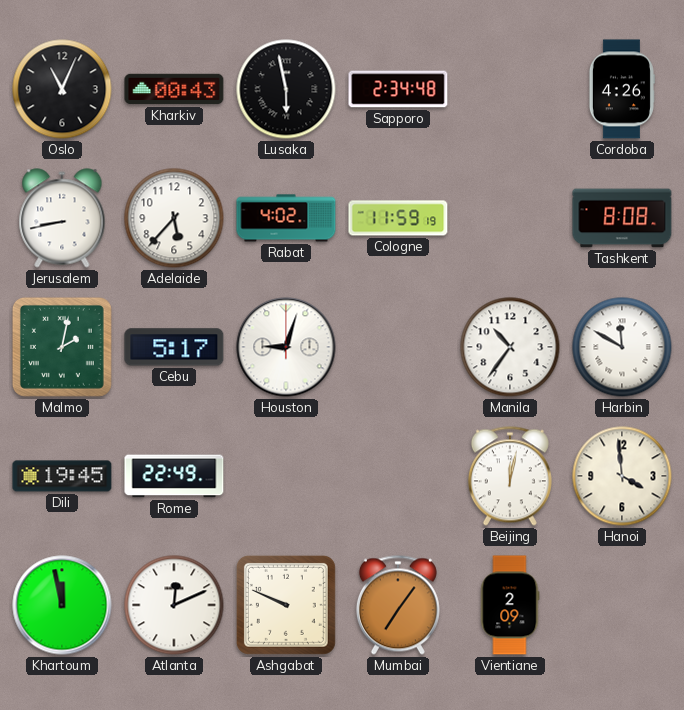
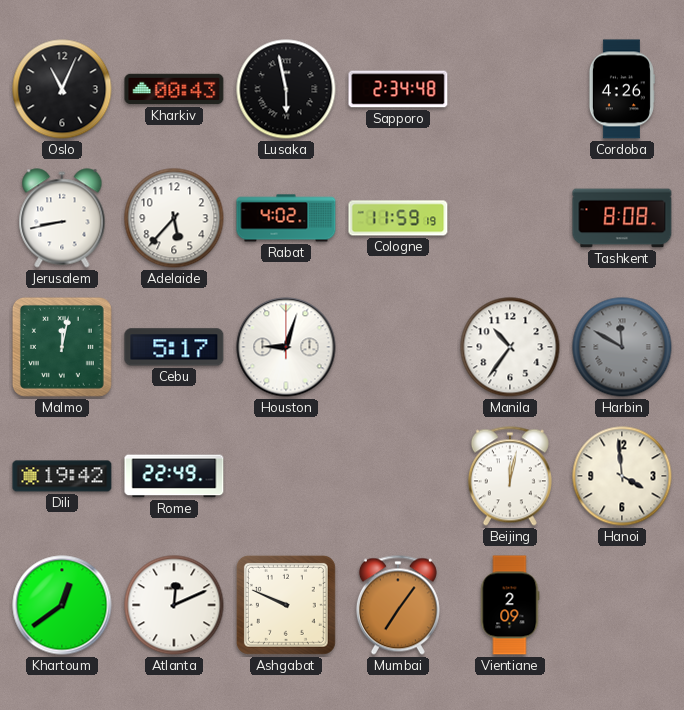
Malmo: 2:02 -> 12:02 (62, 347)
Harbin dial: white -> grey (622, 347)
Dili: 19:45 -> 19:42 (62, 476)
Khartoum: 11:58 -> 12:39 (62, 605)
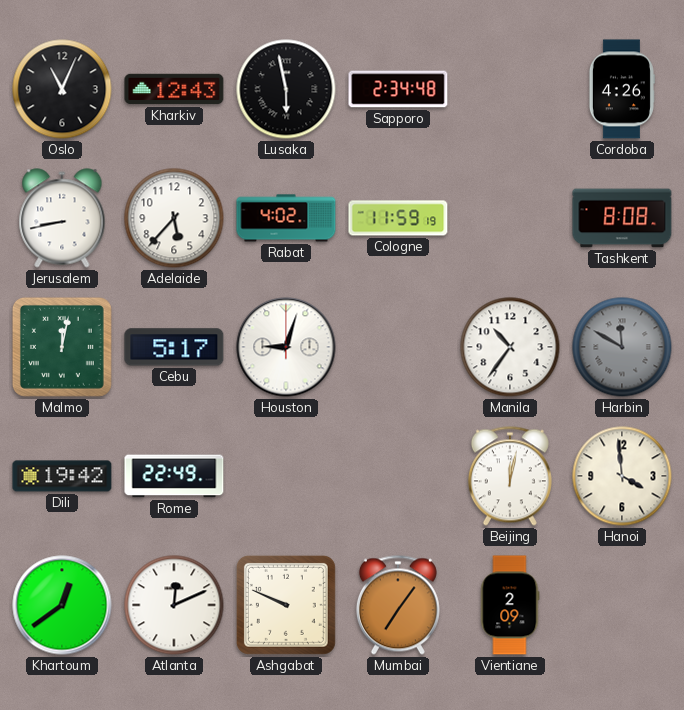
Kharkiv: 00:43 -> 12:43 (174, 89)
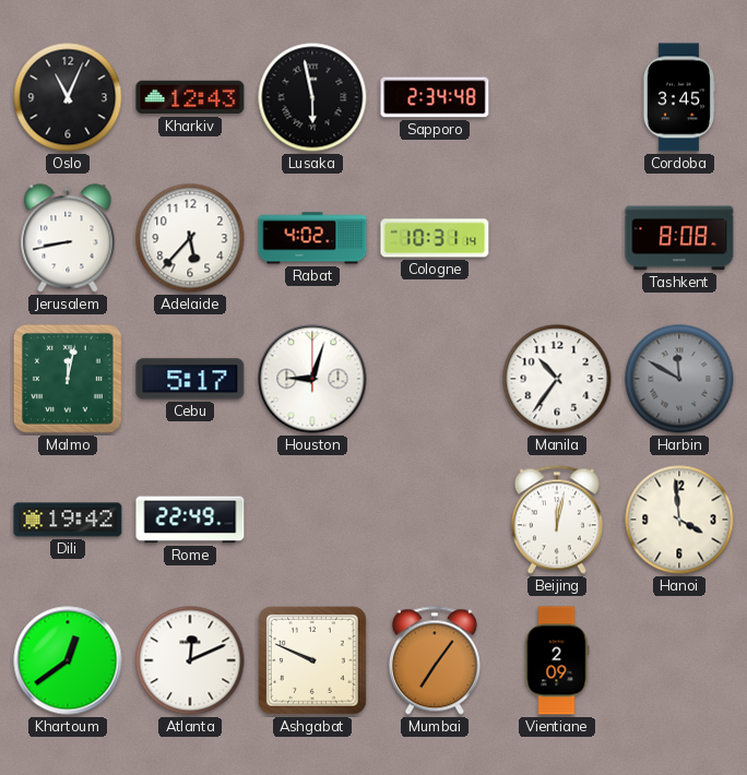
Cordoba: 4:26 -> 3:45 (678, 97)
Cologne: 11:59 -> 10:31 (435, 238)
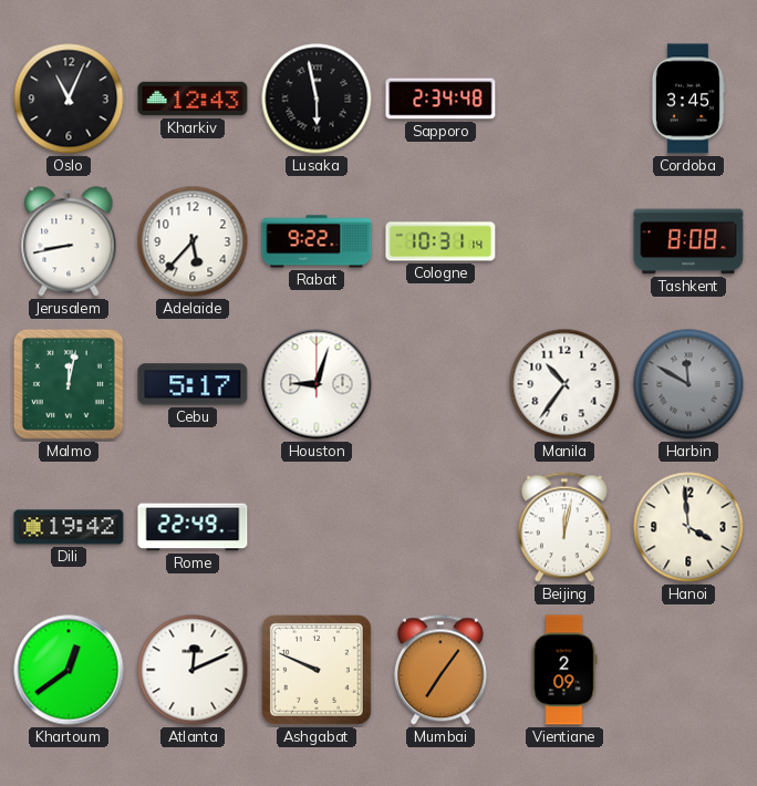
Rabat: 4:02 -> 9:22 (317, 241)
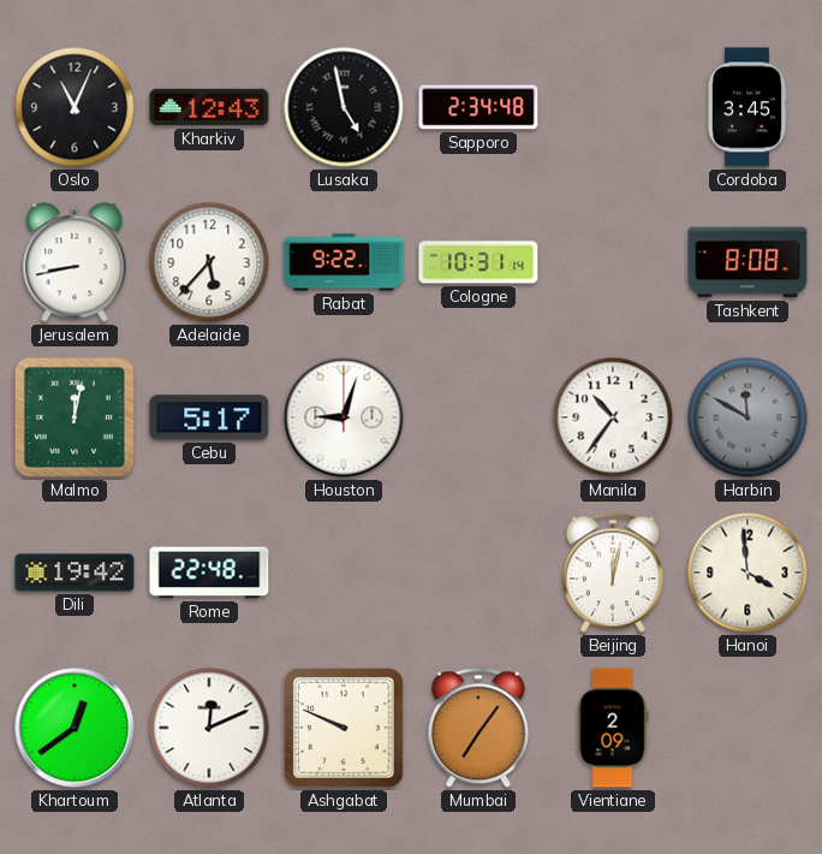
Lusaka: 5:58 -> 4:58 (344, 107)
Rome: 22:49 -> 22:48 (209, 573)
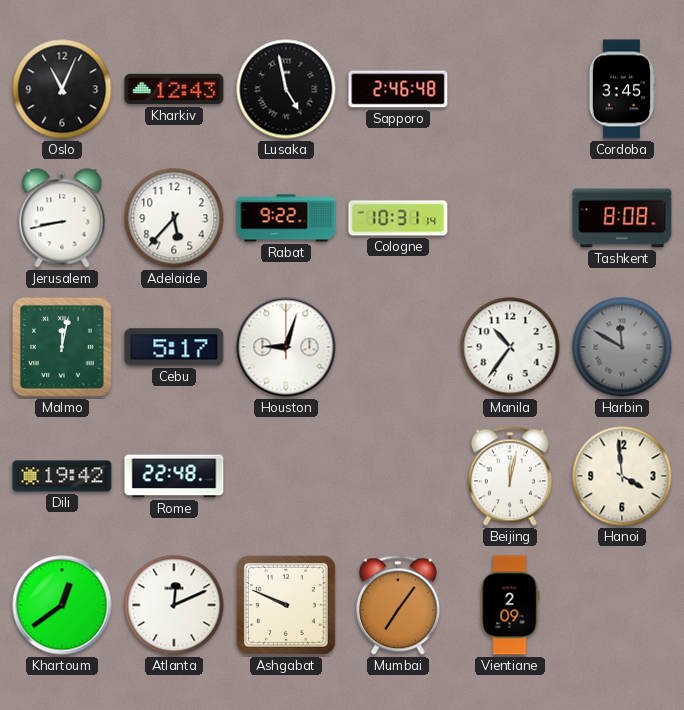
Sapporo: 2:34 -> 2:46 (398, 89)
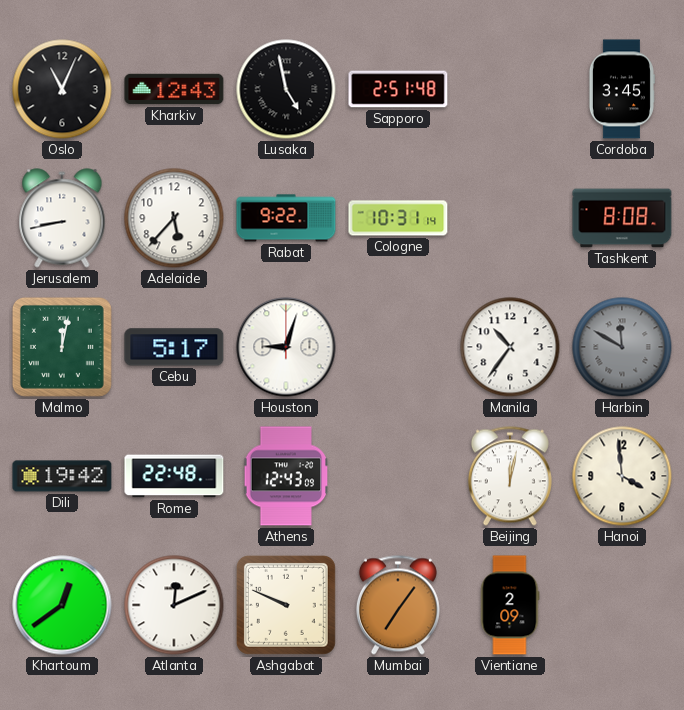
Sapporo: 2:46 -> 2:51 (398, 89)
Athens: none -> 12:43 (286, 476)
